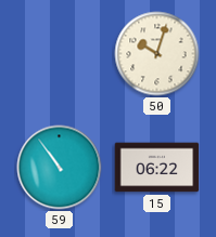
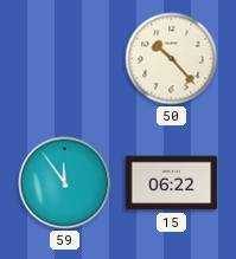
50: 10:03 -> 10:23 (172, 59)
59: 10:54 -> 11:54 (65, 183)
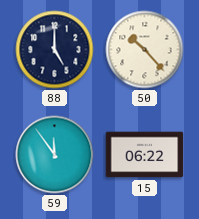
88: none -> 5:00 (55, 50)
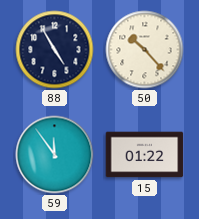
88: 5:00 -> 4:55 (55, 50)
15: 06:22 -> 01:22 (145, 155)
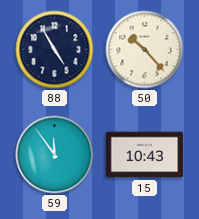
15: 01:22 -> 10:43 (145, 155)
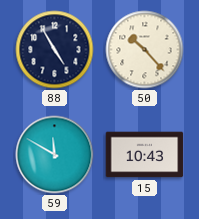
59: 11:54 -> 11:50 (55, 155)
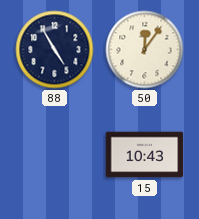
50: 10:23 -> 12:06 (145, 50)
59: 11:50 -> none (55, 155)
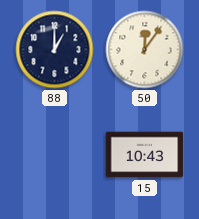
88: 4:55 -> 1:00 (55, 50)
